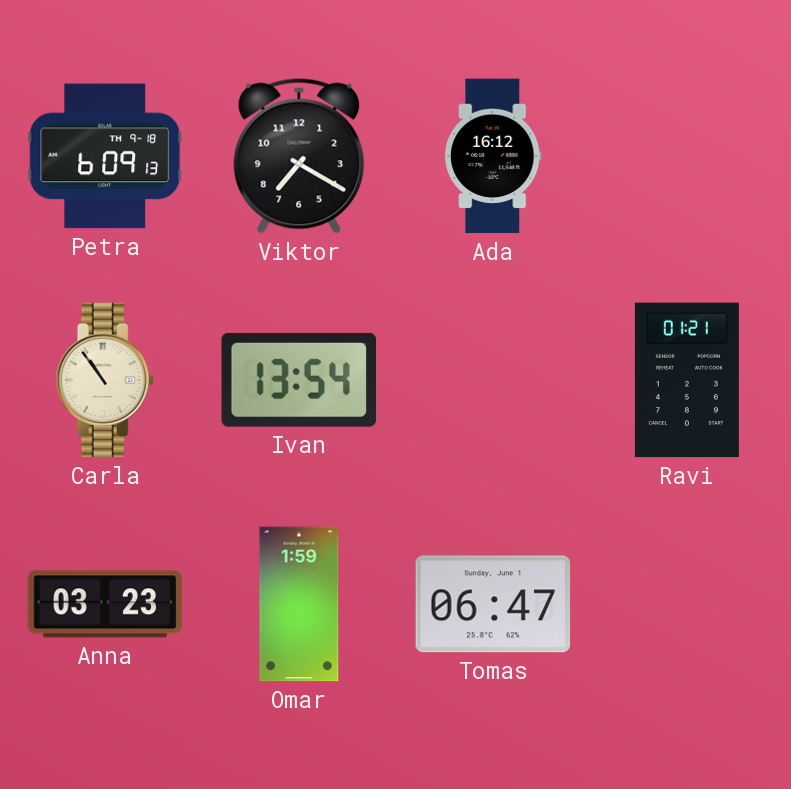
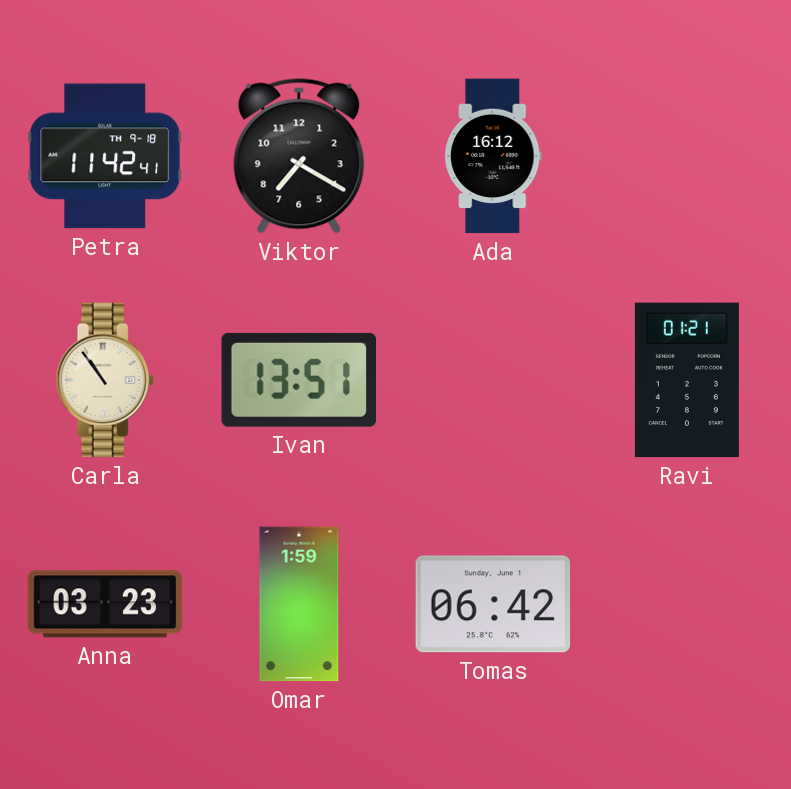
Petra: 6:09 -> 11:42 (105, 156)
Ivan: 13:54 -> 13:51 (298, 380)
Tomas: 06:47 -> 06:42 (493, 604)
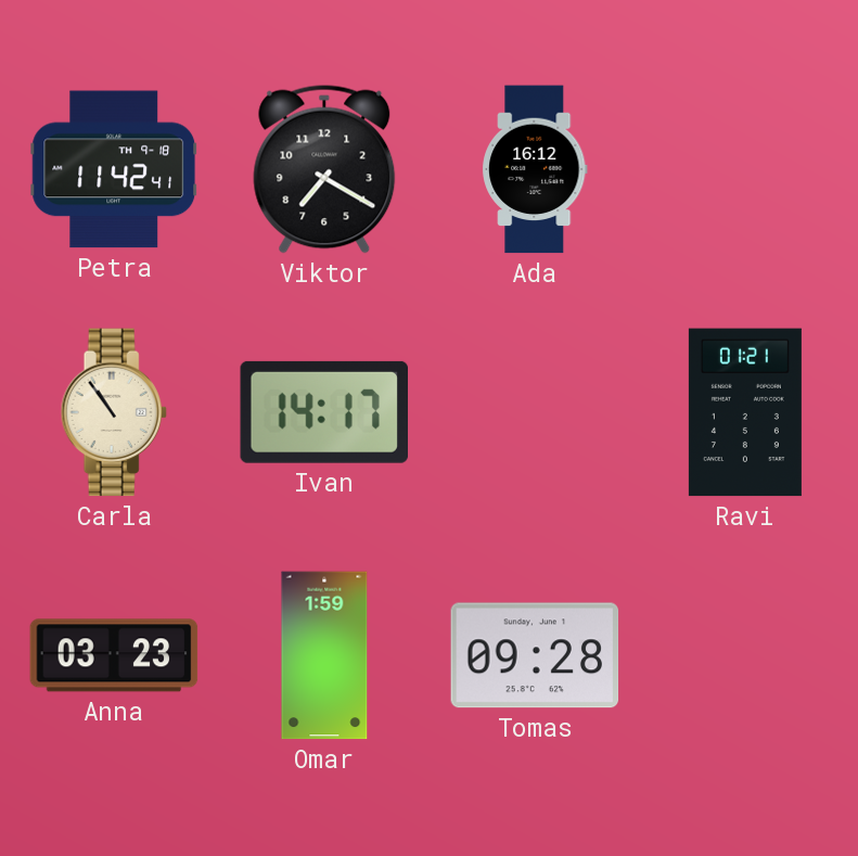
Ivan: 13:51 -> 14:17 (323, 412)
Tomas: 06:42 -> 09:28 (535, 655)
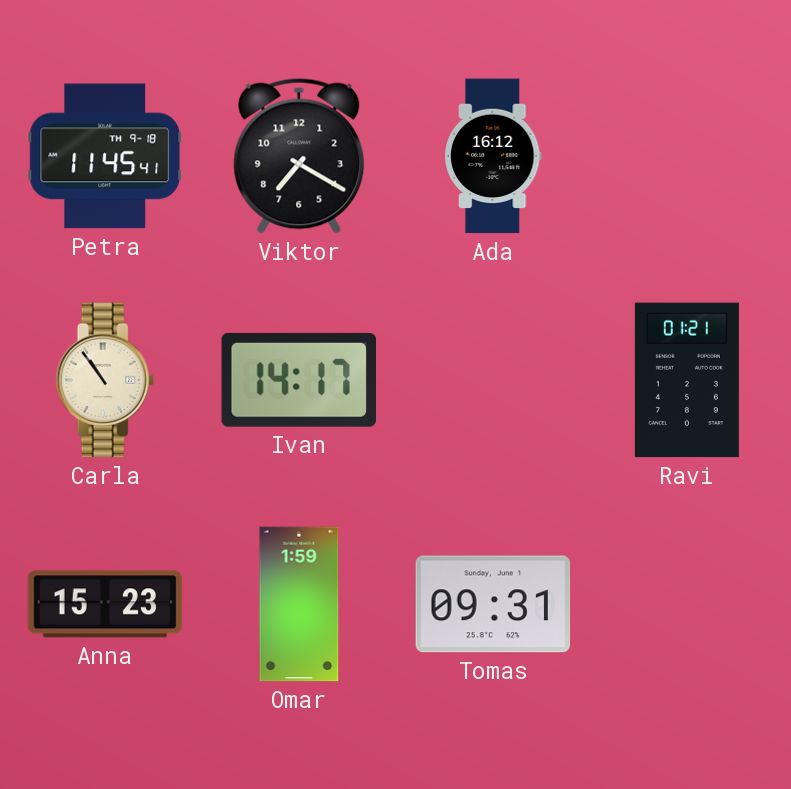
Petra: 11:42 -> 11:45 (105, 156)
Anna: 03:23 -> 15:23 (105, 604)
Tomas: 09:28 -> 09:31 (493, 604)
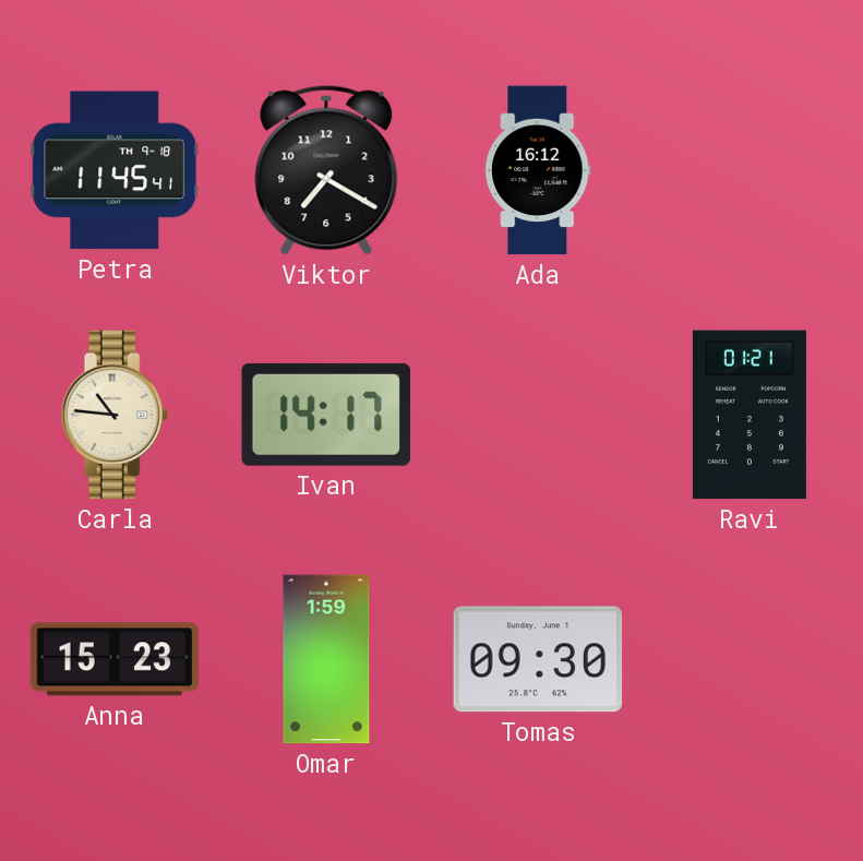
Carla: 10:54 -> 10:46 (115, 415)
Tomas: 09:31 -> 09:30 (538, 659)
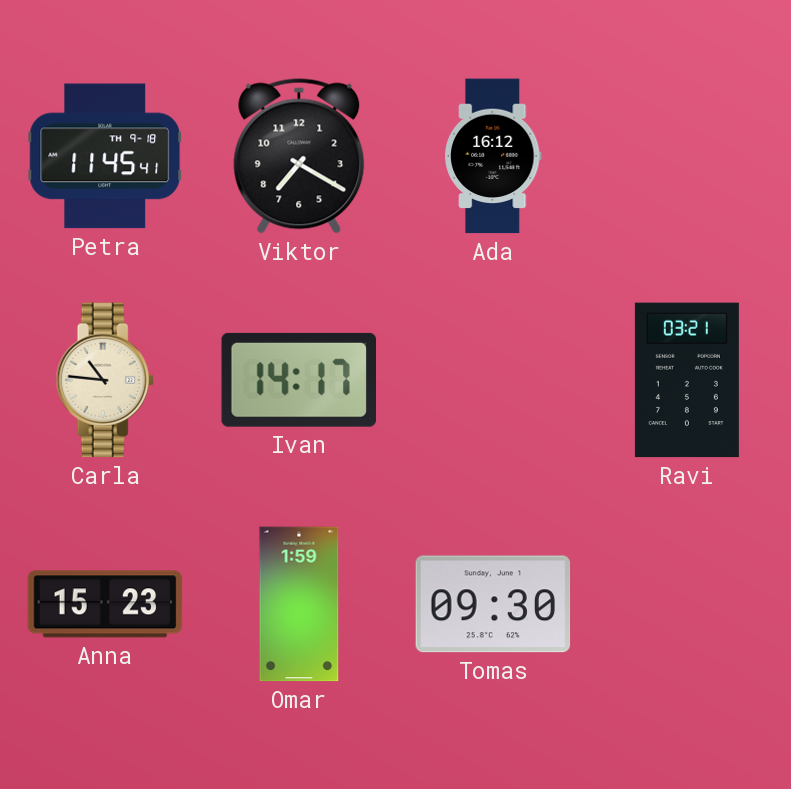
Ravi: 01:21 -> 03:21 (687, 380)
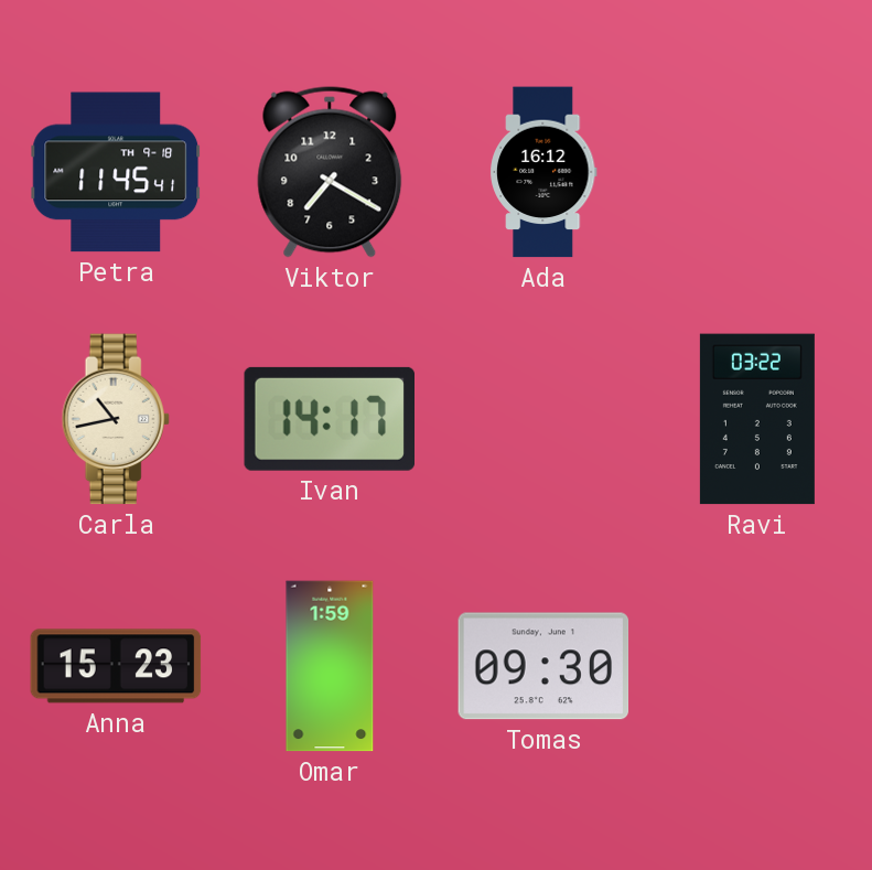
Carla: 10:46 -> 10:43 (116, 419)
Ravi: 03:21 -> 03:22 (757, 419)
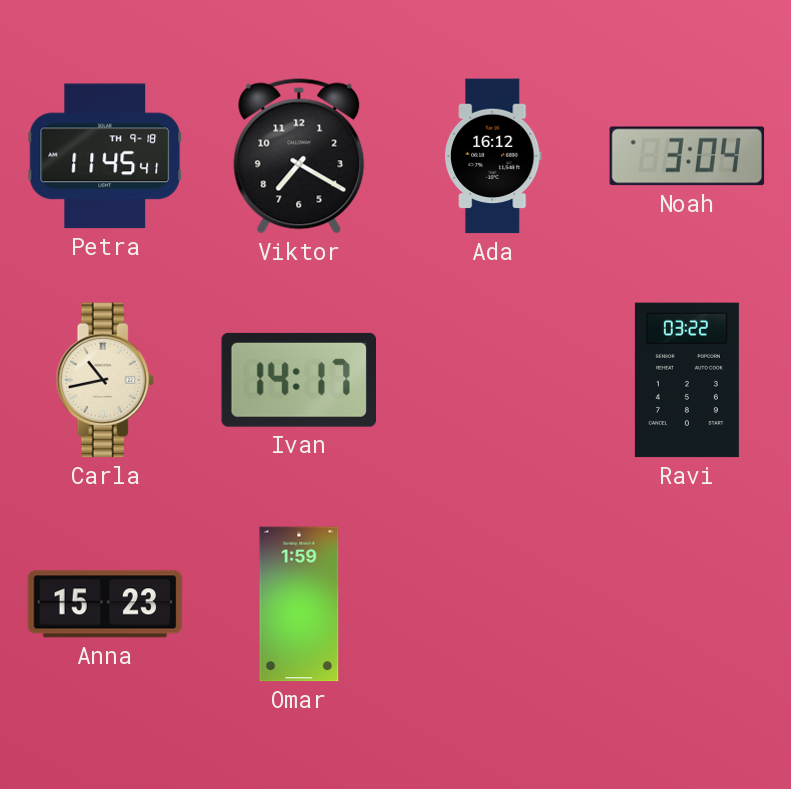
Noah: none -> 3:04 (687, 156)
Tomas: 09:30 -> none (543, 666)
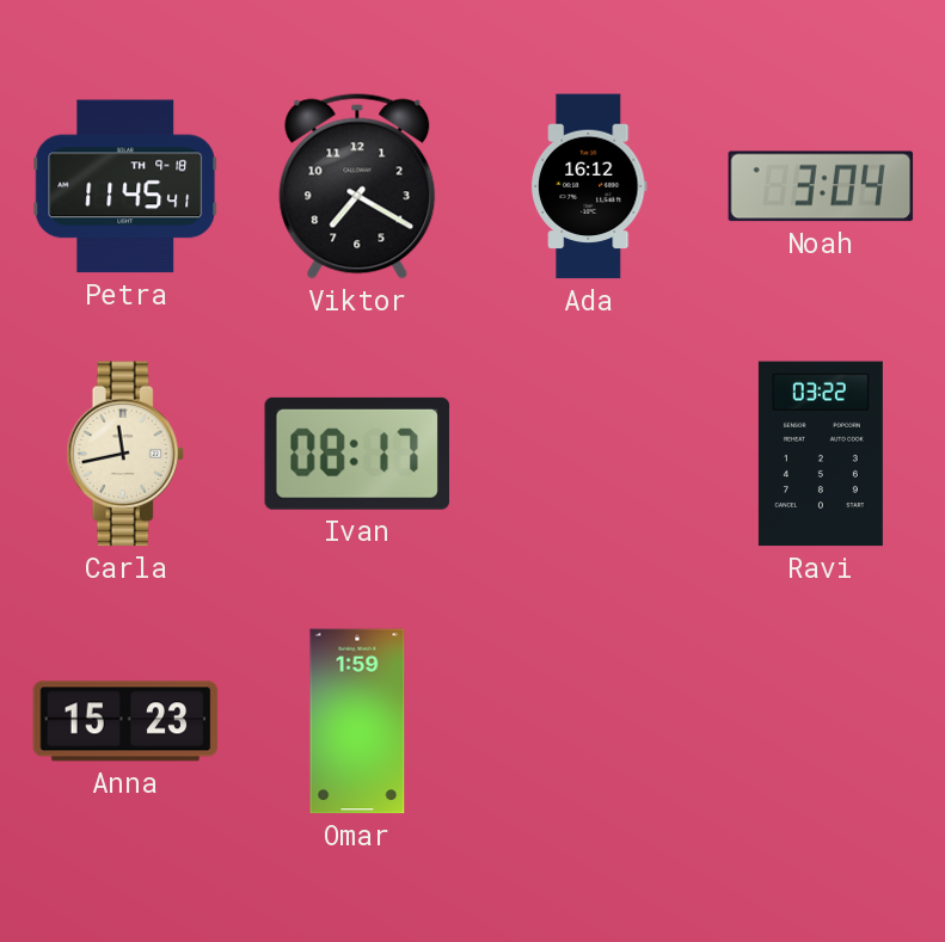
Carla: 10:43 -> 11:43 (125, 454)
Ivan: 14:17 -> 08:17 (356, 454)
